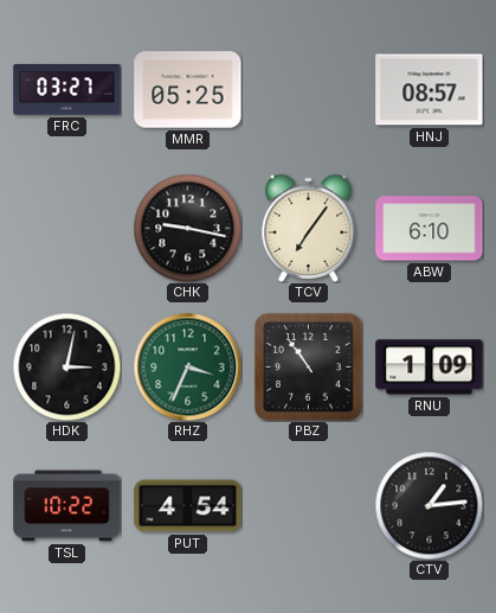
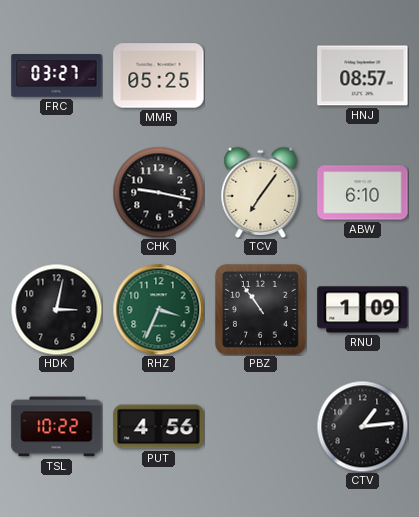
PUT: 4:54 -> 4:56 (159, 427)
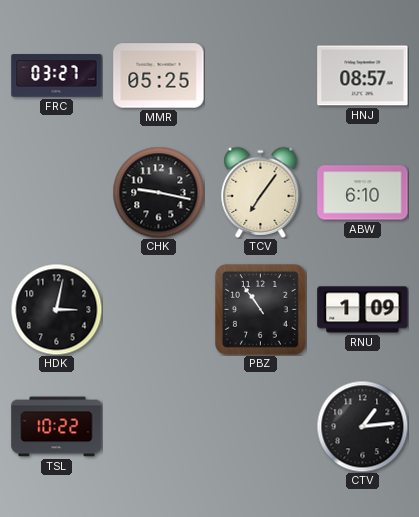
RHZ: 3:34 -> none (158, 309)
PUT: 4:56 -> none (159, 427)
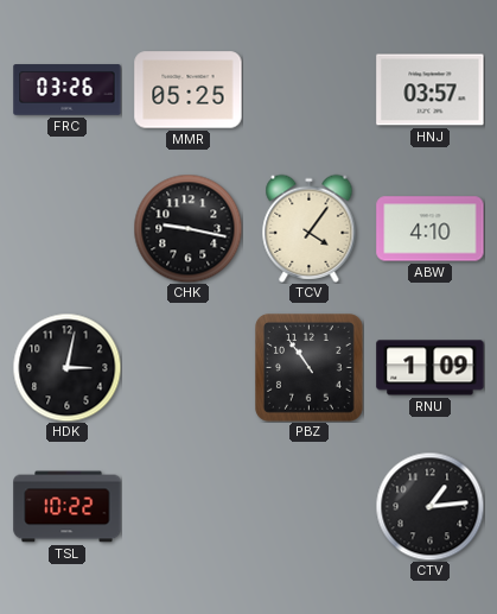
FRC: 03:27 -> 03:26 (68, 90)
HNJ: 08:57 -> 03:57 (431, 90)
TCV: 7:06 -> 4:06 (310, 228)
ABW: 6:10 -> 4:10 (431, 229)
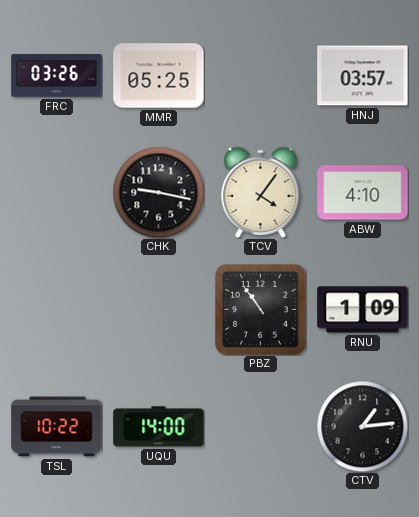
HDK: 3:02 -> none (66, 367)
UQU: none -> 14:00 (159, 427)
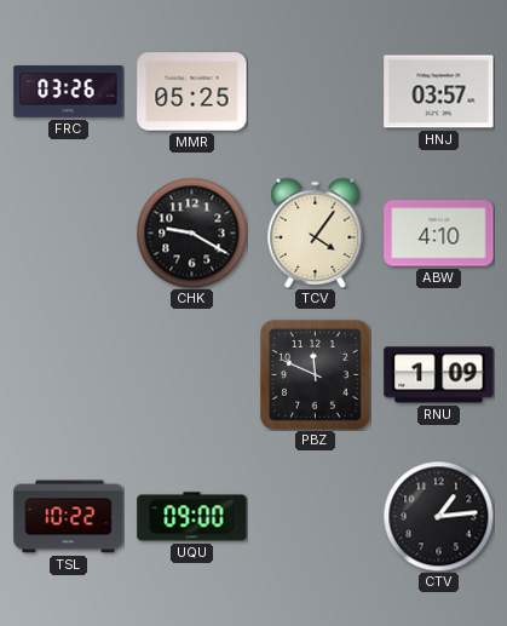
CHK: 9:17 -> 9:20 (191, 232)
PBZ: 10:54 -> 11:49 (316, 375)
UQU: 14:00 -> 09:00 (192, 517)
